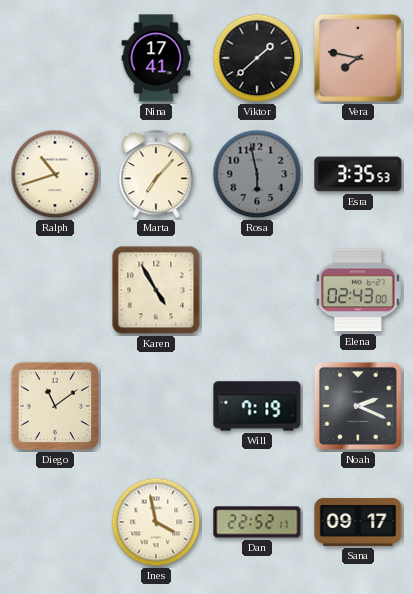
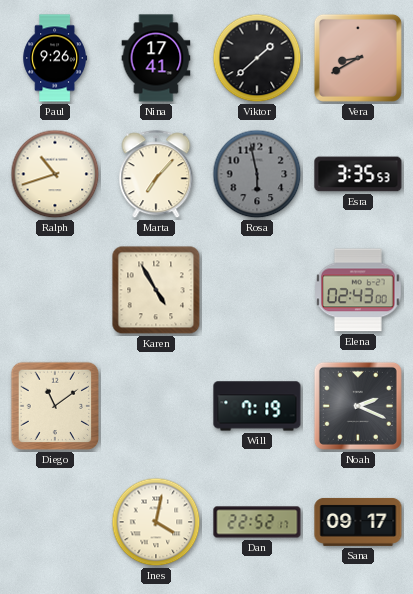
Paul: none -> 9:26 (55, 58)
Vera: 7:47 -> 8:40 (358, 58)
Ines: 3:58 -> 4:02 (156, 522)
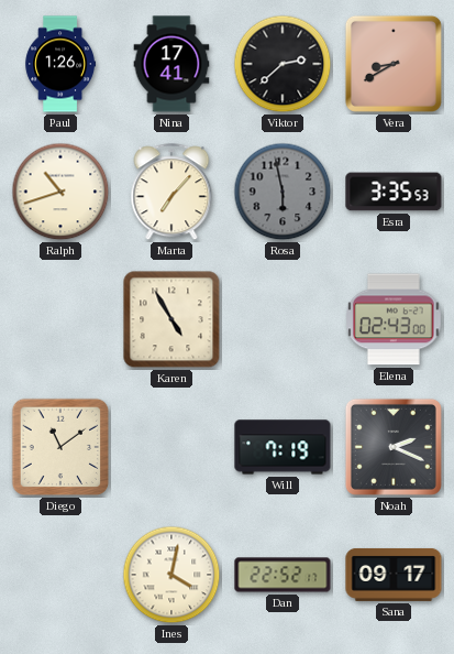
Paul: 9:26 -> 1:26 (60, 64)
Viktor: 1:38 -> 2:38 (283, 64)
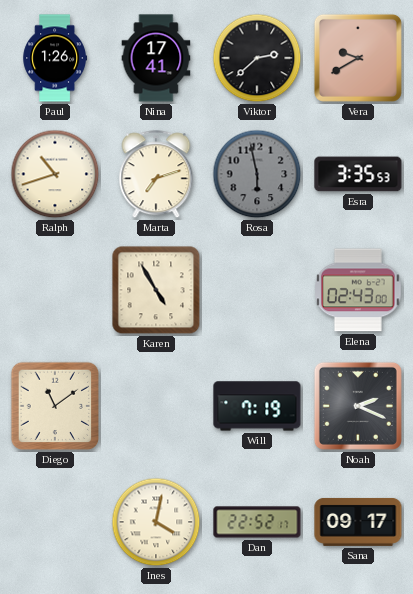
Vera: 8:40 -> 9:40 (358, 58)
Marta: 7:07 -> 7:12 (156, 175)
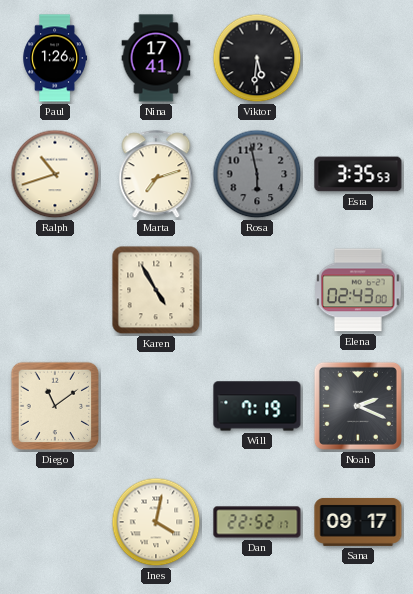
Viktor: 2:38 -> 5:31 (257, 58)
Vera: 9:40 -> none (358, 58)
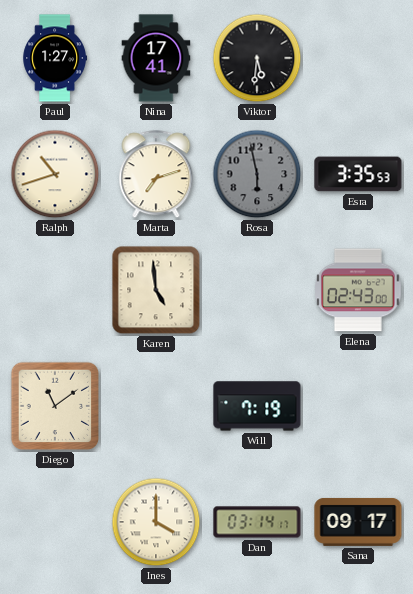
Paul: 1:26 -> 1:27 (55, 58)
Karen: 4:55 -> 4:59 (156, 290)
Noah: 2:19 -> none (358, 406)
Ines: 4:02 -> 4:00 (156, 522)
Dan: 22:52 -> 03:14 (257, 522)
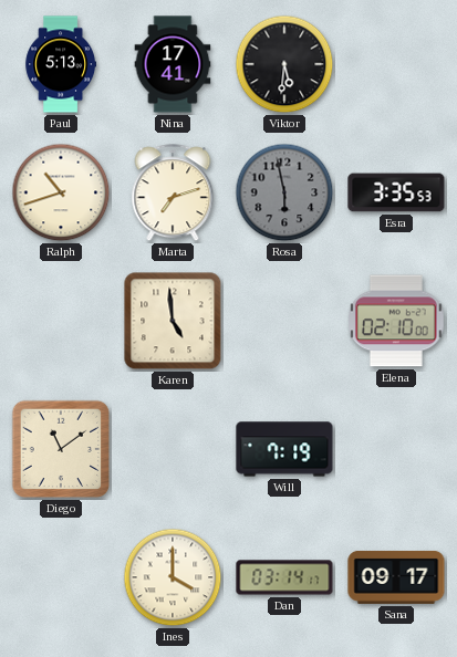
Paul: 1:27 -> 5:13 (61, 64)
Elena: 02:43 -> 02:10 (397, 321)
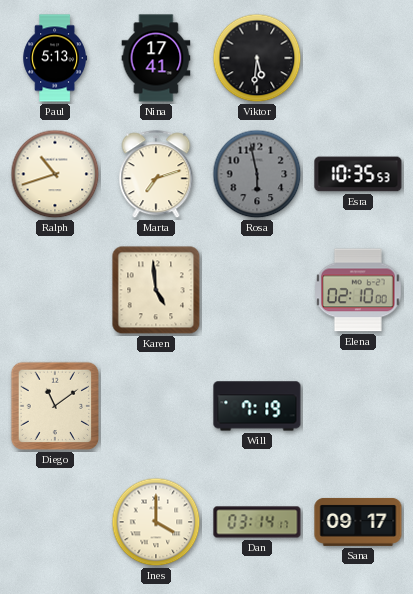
Esra: 3:35 -> 10:35 (358, 174)
